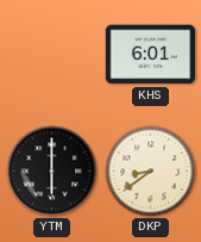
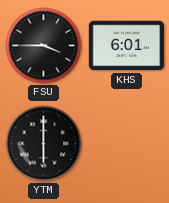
FSU: none -> 3:45 (44, 46)
DKP: 8:39 -> none (151, 172)
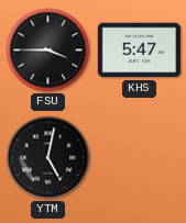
KHS: 6:01 -> 5:47 (140, 51)
YTM: 6:00 -> 5:02 (48, 158)
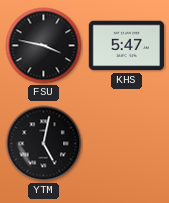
FSU: 3:45 -> 3:47 (44, 46)
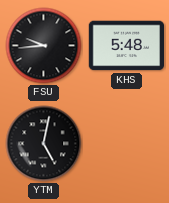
FSU: 3:47 -> 9:44 (44, 46)
KHS: 5:47 -> 5:48 (127, 46)
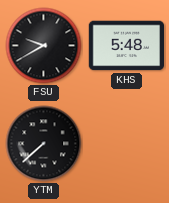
FSU: 9:44 -> 9:40 (44, 46)
YTM: 5:02 -> 7:38 (44, 144)
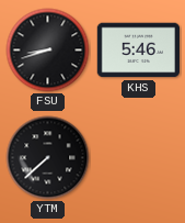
FSU: 9:40 -> 8:42 (48, 51)
KHS: 5:48 -> 5:46 (139, 51)
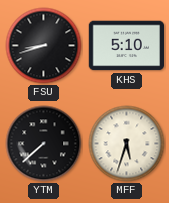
KHS: 5:46 -> 5:10 (127, 46)
MFF: none -> 5:33 (127, 144)
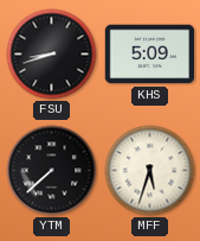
KHS: 5:10 -> 5:09 (150, 55)
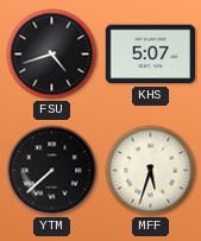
FSU: 8:42 -> 4:42 (52, 55)
KHS: 5:09 -> 5:07 (151, 55)
